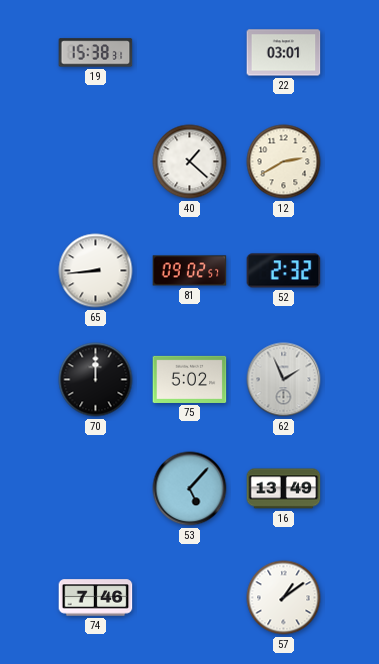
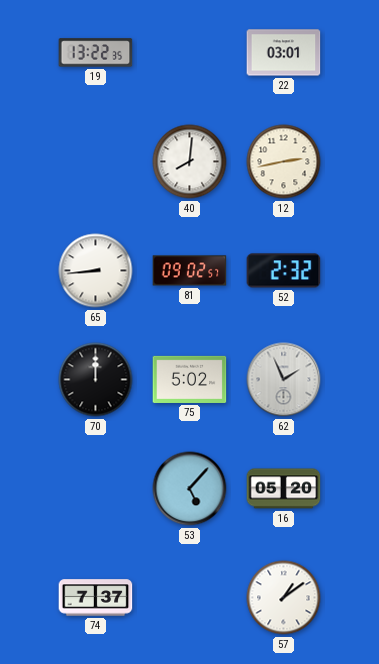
19: 15:38 -> 13:22 (96, 53)
40: 1:22 -> 8:01 (190, 162)
12: 2:40 -> 2:43 (284, 162)
16: 13:49 -> 05:20 (284, 489)
74: 7:46 -> 7:37 (96, 598)
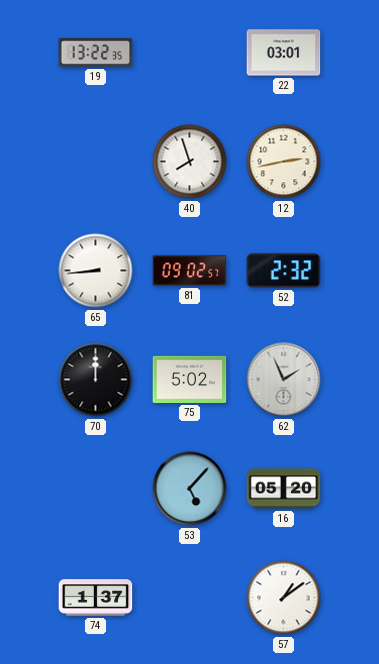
40: 8:01 -> 7:57 (190, 162)
74: 7:37 -> 1:37 (96, 598)
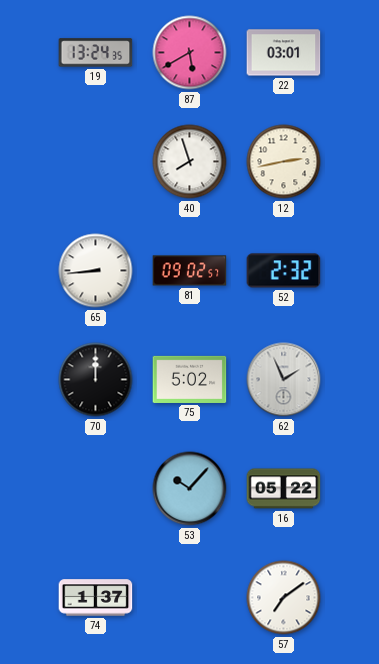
19: 13:22 -> 13:24 (96, 53)
87: none -> 5:40 (190, 53)
53: 5:07 -> 10:07 (190, 489)
16: 05:20 -> 05:22 (284, 489)
57: 1:09 -> 7:09 (284, 598)
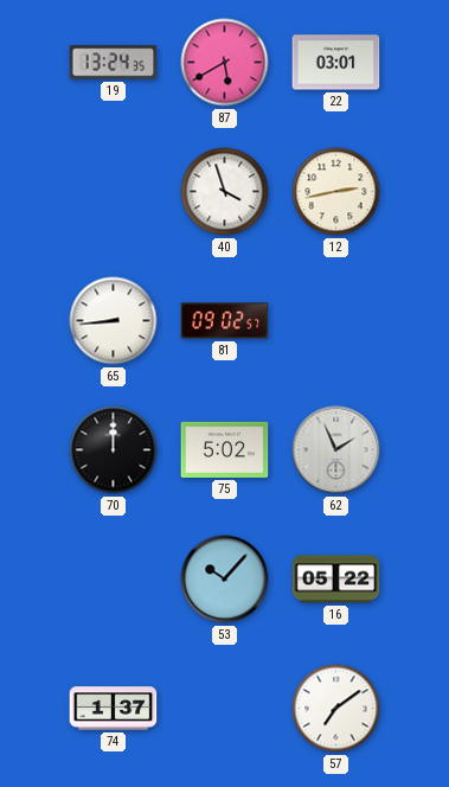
40: 7:57 -> 3:57 (225, 192)
52: 2:32 -> none (284, 271)
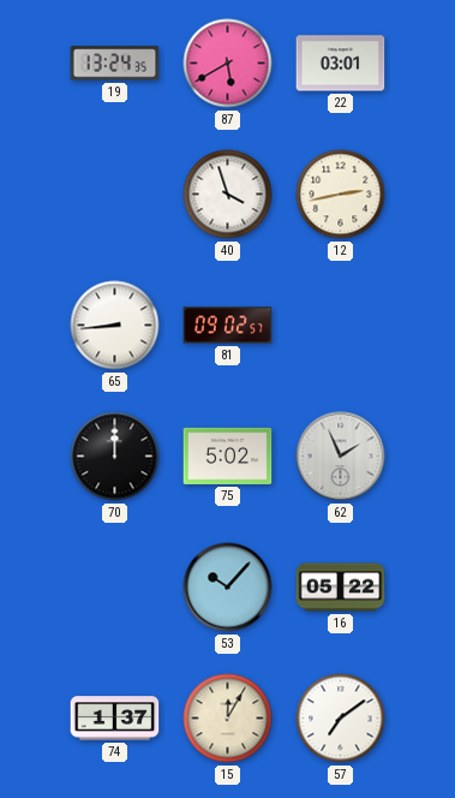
15: none -> 12:05 (228, 719)
